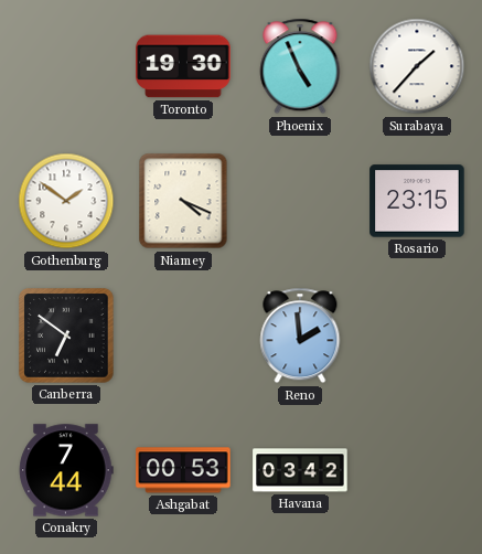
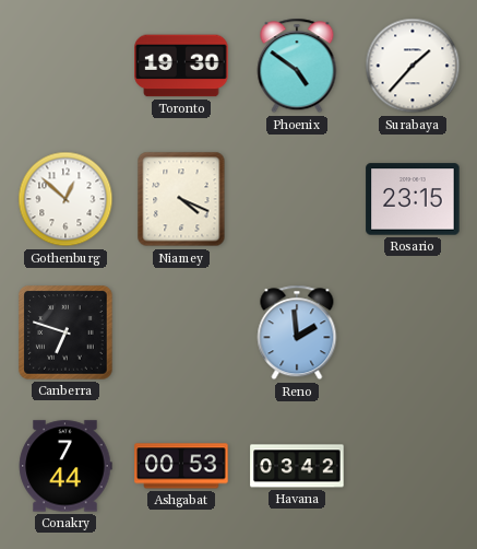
Phoenix: 4:56 -> 4:51 (297, 66)
Gothenburg: 1:51 -> 12:52 (65, 199)
Canberra: 6:51 -> 6:48 (65, 332)
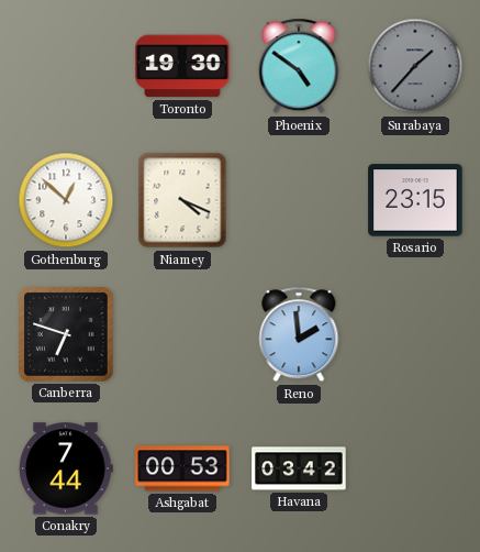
Surabaya dial: white -> grey (415, 66)
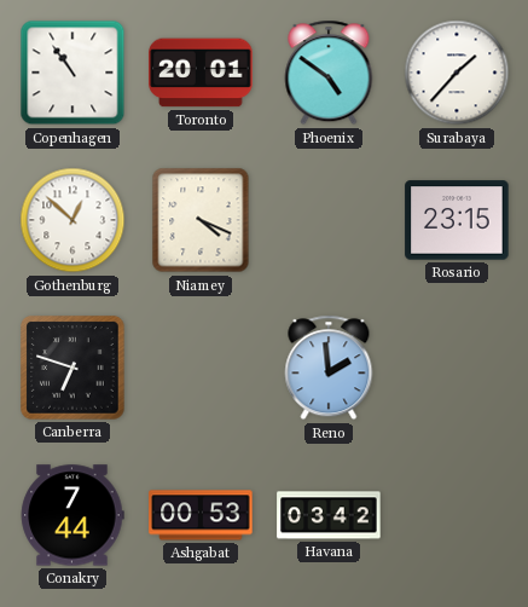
Copenhagen: none -> 10:54 (72, 73)
Toronto: 19:30 -> 20:01 (201, 73)
Surabaya dial: grey -> white (457, 73)
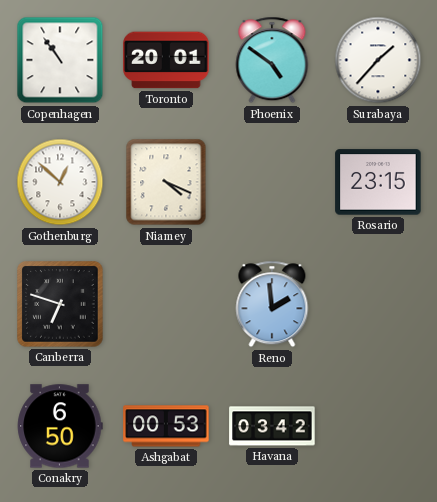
Conakry: 7:44 -> 6:50 (60, 426)
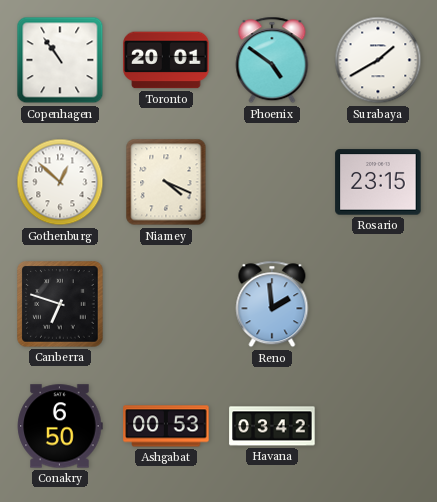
Surabaya: 1:37 -> 1:40 (378, 60)
